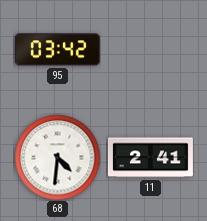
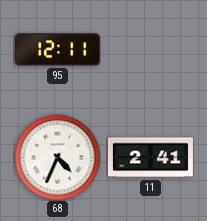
95: 03:42 -> 12:11 (57, 50)
68: 4:31 -> 4:34 (57, 157)
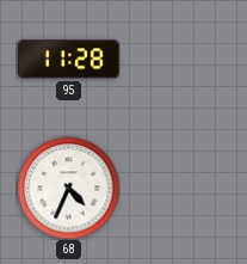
95: 12:11 -> 11:28 (68, 60)
11: 2:41 -> none (150, 158)
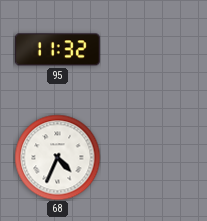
95: 11:28 -> 11:32 (57, 50)
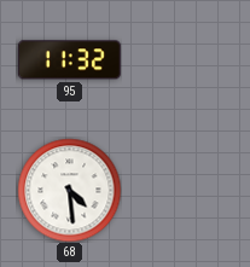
68: 4:34 -> 4:29 (69, 190)
